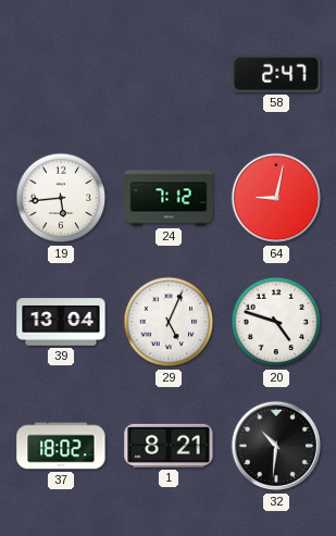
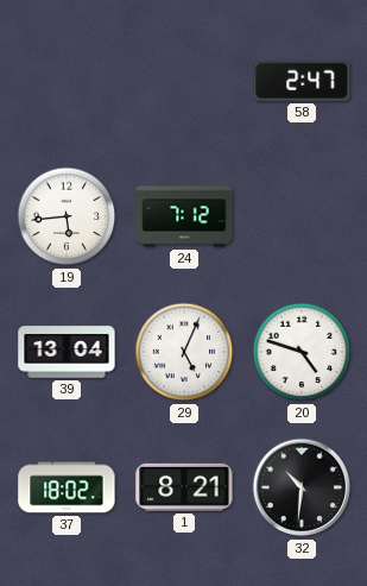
64: 9:02 -> none (276, 198)
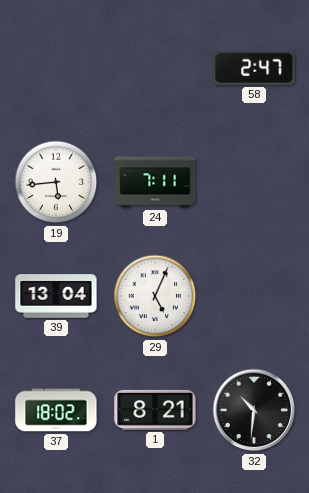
24: 7:12 -> 7:11 (155, 182)
20: 4:48 -> none (302, 352)
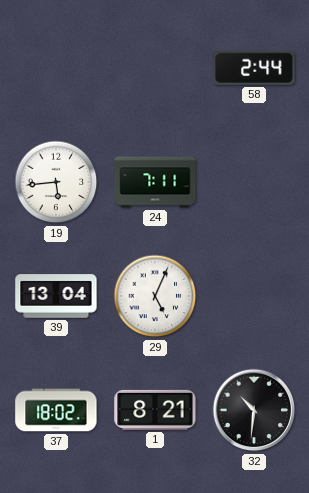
58: 2:47 -> 2:44 (254, 68)
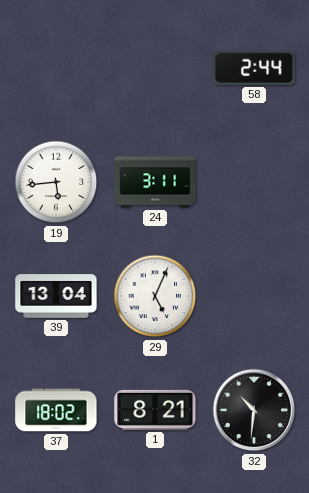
24: 7:11 -> 3:11 (155, 182)
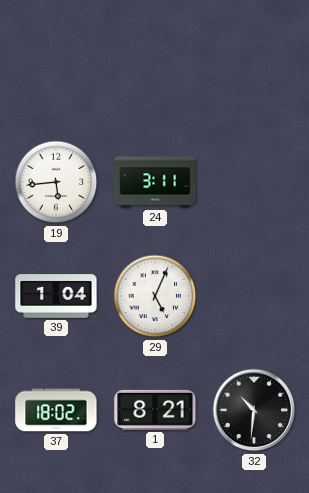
58: 2:44 -> none (254, 68)
39: 13:04 -> 1:04 (56, 296)
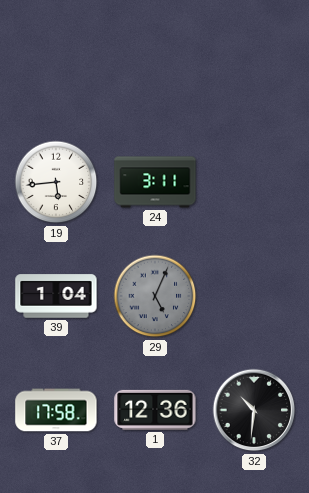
29 dial: white -> grey (155, 296)
37: 18:02 -> 17:58 (56, 410)
1: 8:21 -> 12:36 (155, 410)
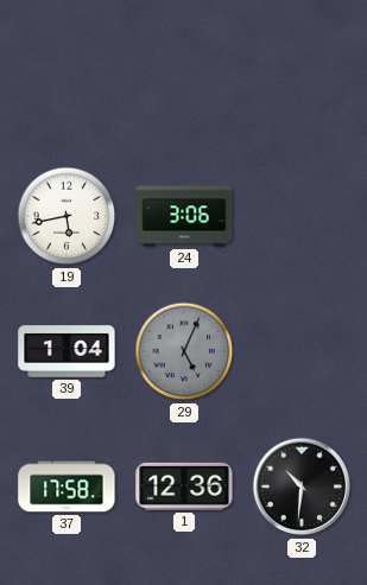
19: 5:44 -> 5:43 (67, 216)
24: 3:11 -> 3:06 (184, 216)
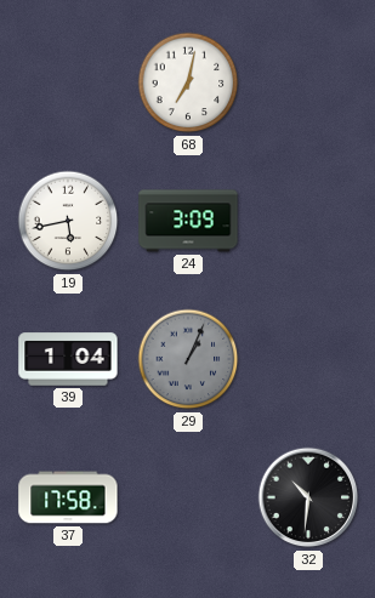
68: none -> 7:02 (188, 82)
24: 3:06 -> 3:09 (188, 221)
29: 5:04 -> 1:04 (188, 359)
1: 12:36 -> none (184, 487)
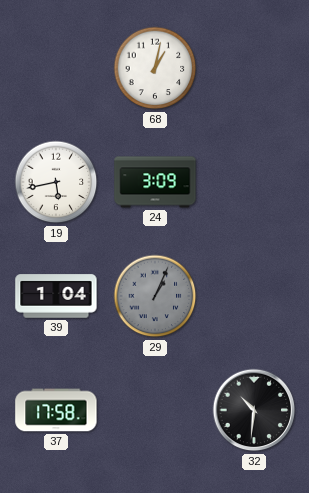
68: 7:02 -> 1:02 (155, 68)
